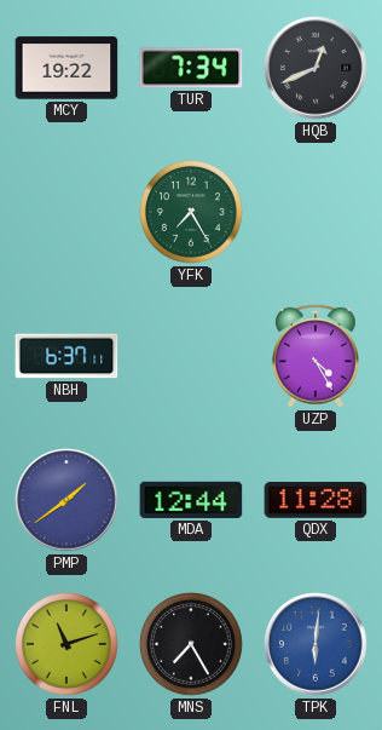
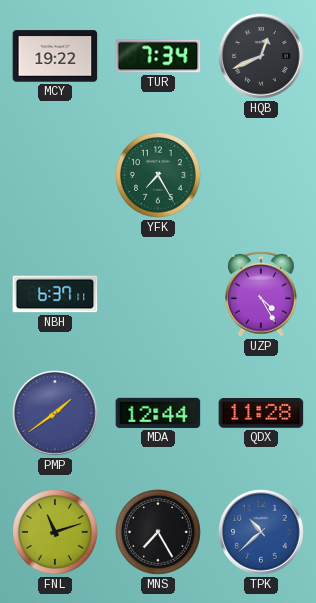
TPK: 6:01 -> 10:38 (261, 532)
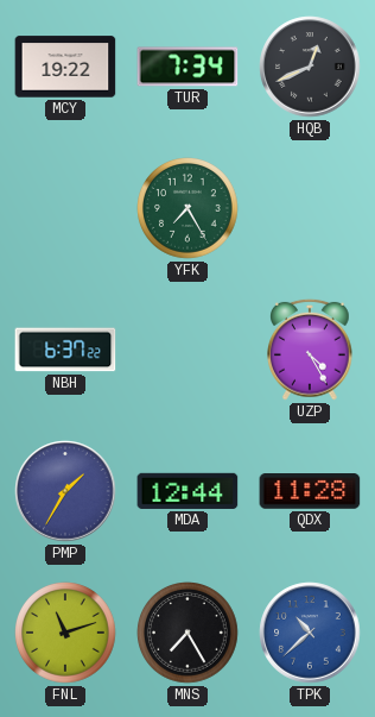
NBH: 6:37:11 -> 6:37:22 (65, 350)
PMP: 1:39 -> 1:35 (65, 491)
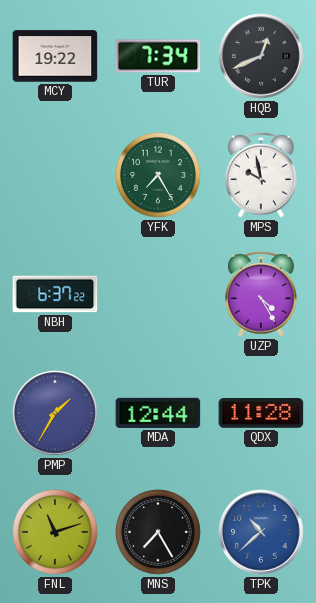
MPS: none -> 9:58 (262, 175)
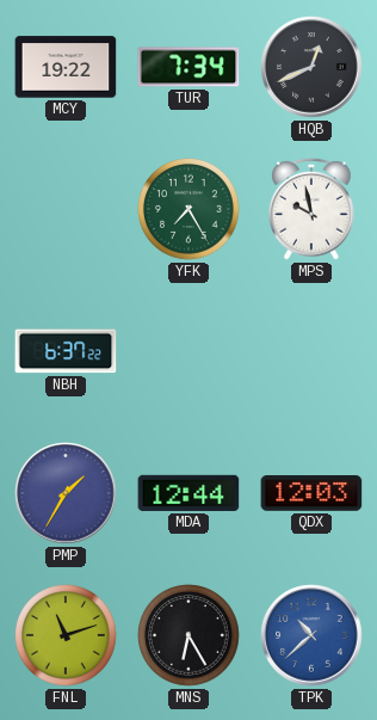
UZP: 4:25 -> none (262, 294)
QDX: 11:28 -> 12:03 (311, 494)
MNS: 7:25 -> 6:25 (190, 636)
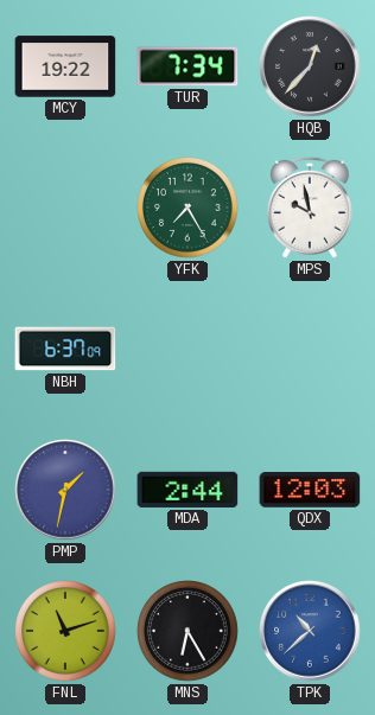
HQB: 12:41 -> 12:37 (310, 66)
NBH: 6:37:22 -> 6:37:09 (65, 349)
PMP: 1:35 -> 1:32 (65, 490)
MDA: 12:44 -> 2:44 (188, 490)
